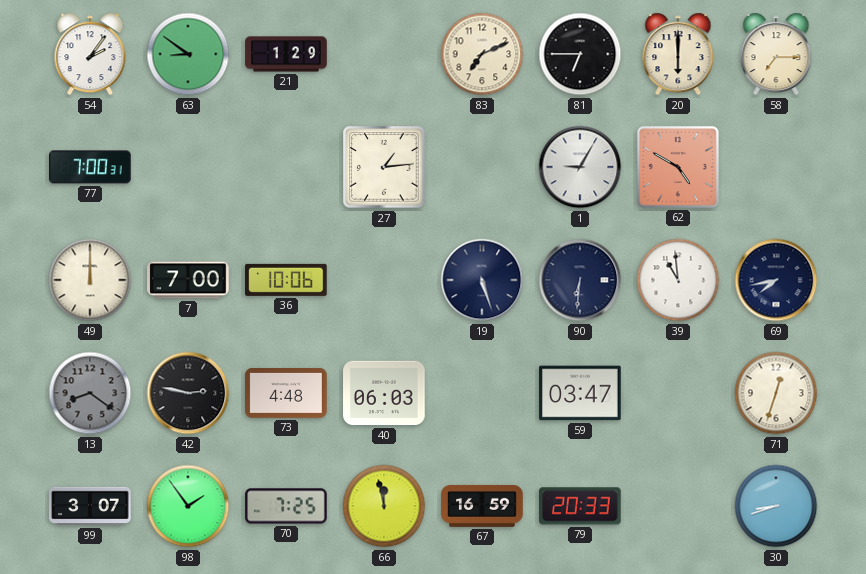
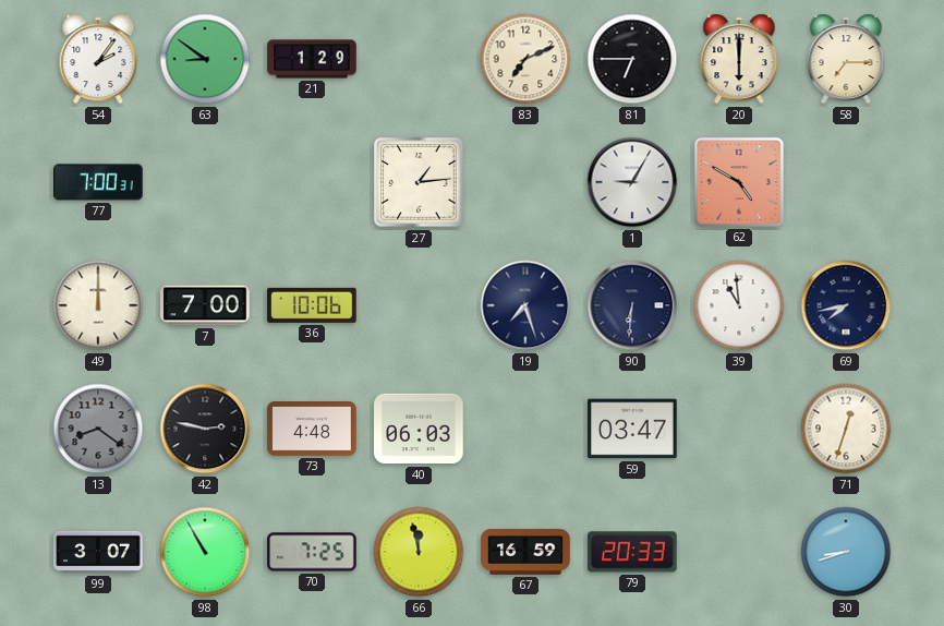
19: 5:27 -> 7:27 (525, 305)
98: 1:54 -> 10:55 (205, 552)
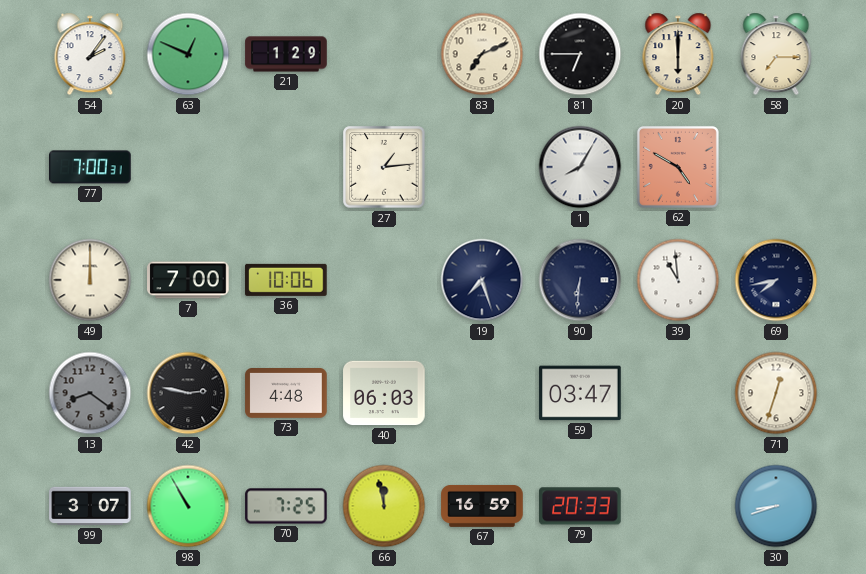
63: 8:51 -> 12:49 (188, 54)
1: 9:05 -> 8:05 (580, 167)
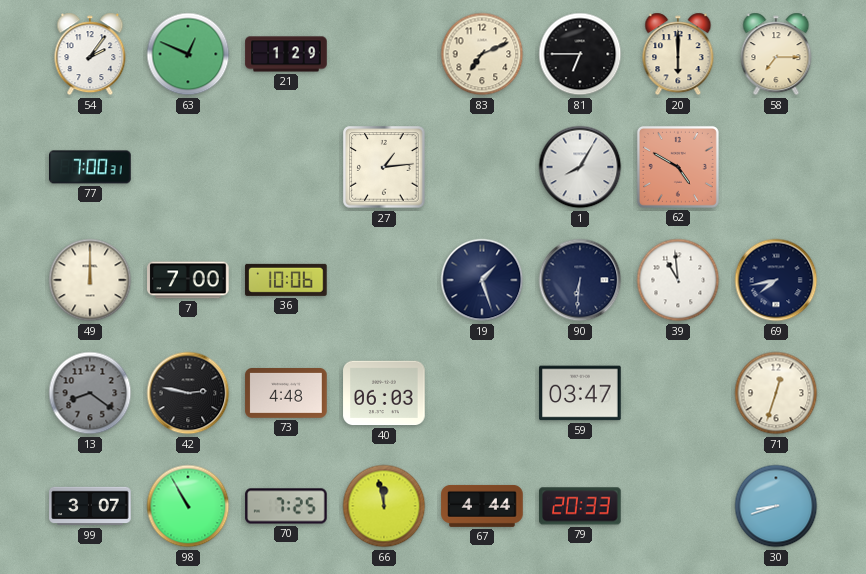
19: 7:27 -> 1:27 (482, 280)
67: 16:59 -> 4:44 (482, 506)
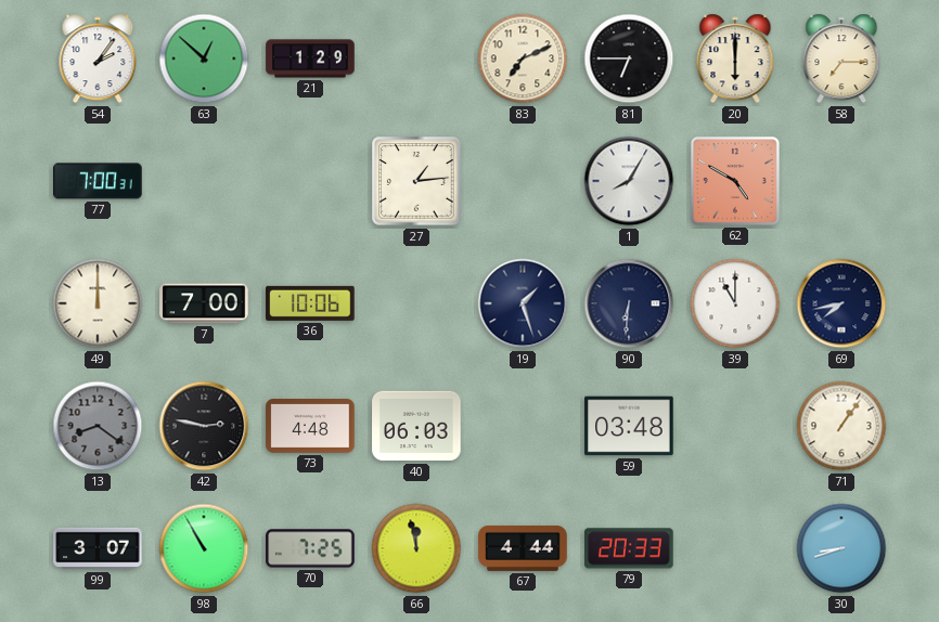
63: 12:49 -> 12:52 (204, 59)
39: 10:59 -> 11:00 (735, 303)
59: 03:47 -> 03:48 (629, 426)
71: 12:33 -> 1:06 (841, 426)
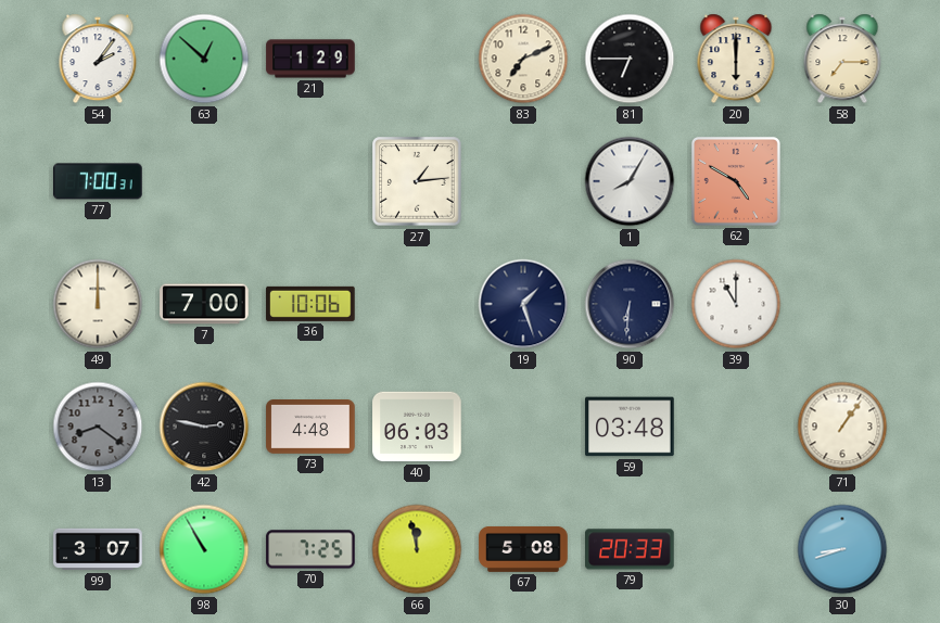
69: 7:43 -> none (841, 303)
67: 4:44 -> 5:08 (523, 549)
